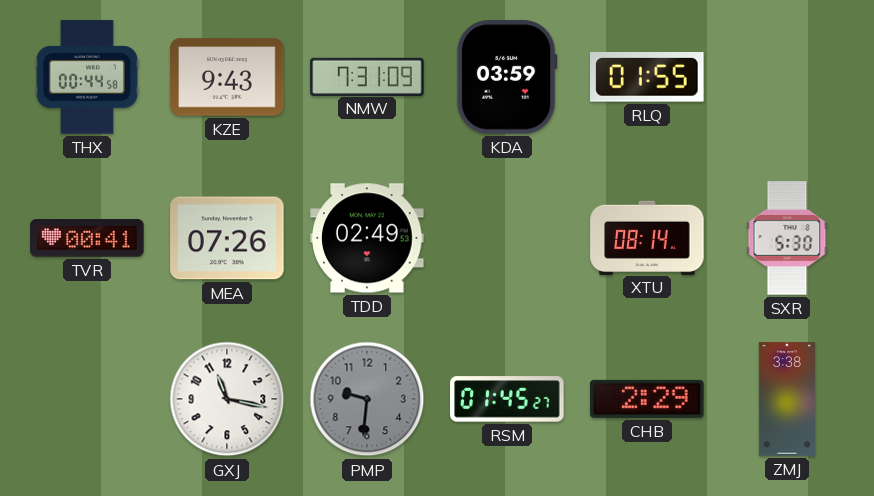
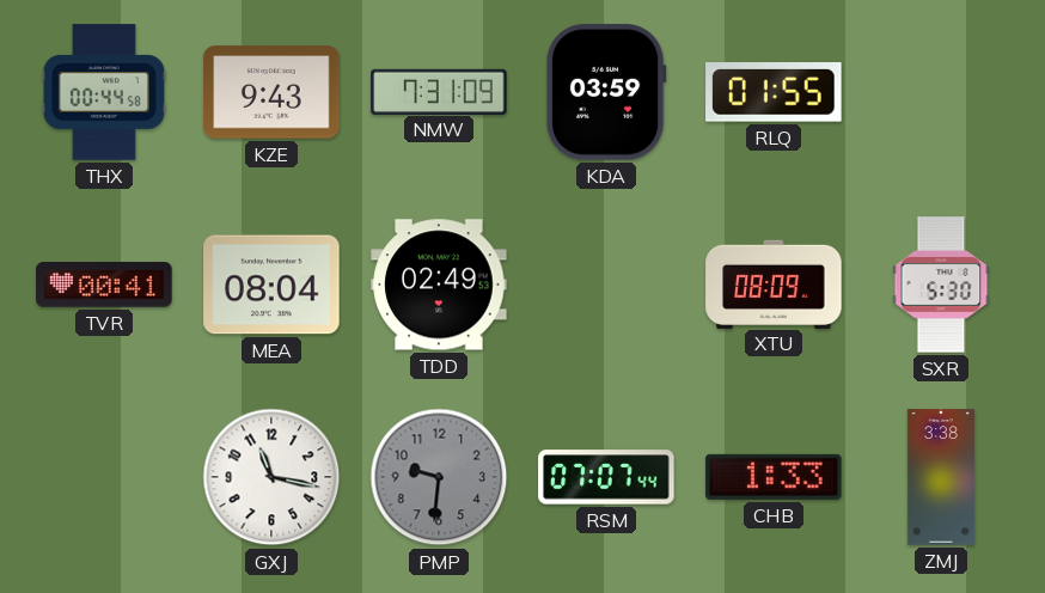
MEA: 07:26 -> 08:04 (271, 285)
XTU: 08:14 -> 08:09 (774, 283)
RSM: 01:45 -> 07:07 (606, 477)
CHB: 2:29 -> 1:33 (774, 477)
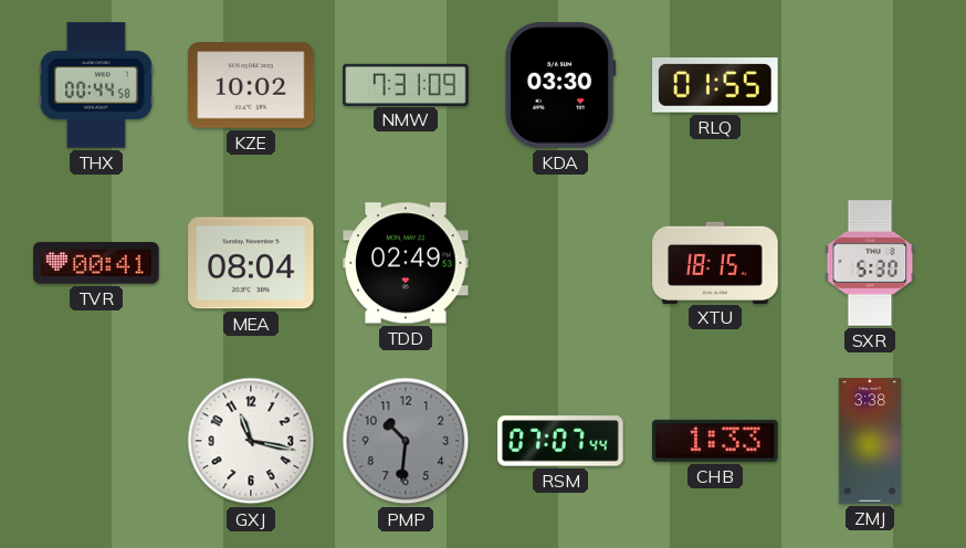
KZE: 9:43 -> 10:02 (251, 85)
KDA: 03:59 -> 03:30 (560, 85)
XTU: 08:09 -> 18:15 (715, 262)
PMP: 9:31 -> 10:31 (406, 441)
